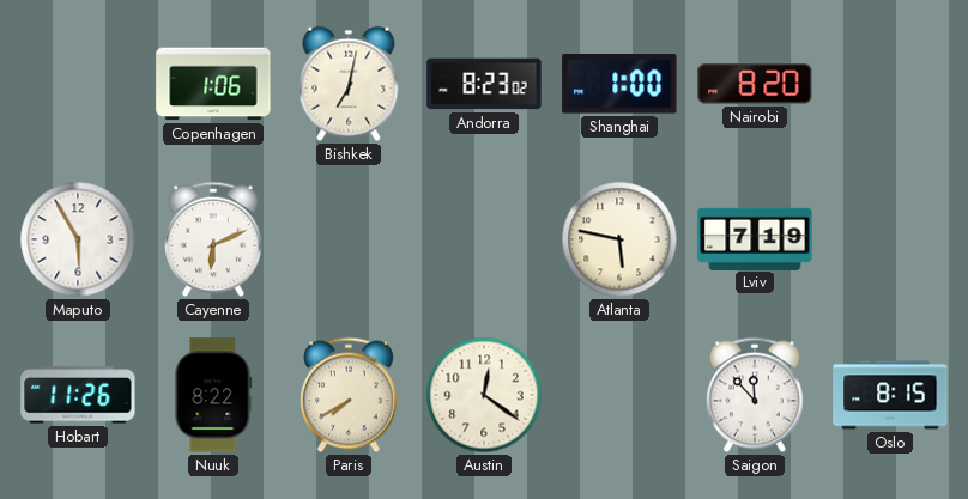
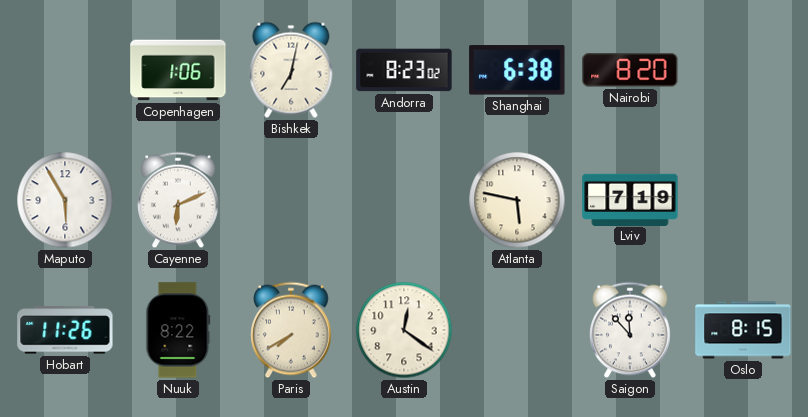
Shanghai: 1:00 -> 6:38 (517, 70)
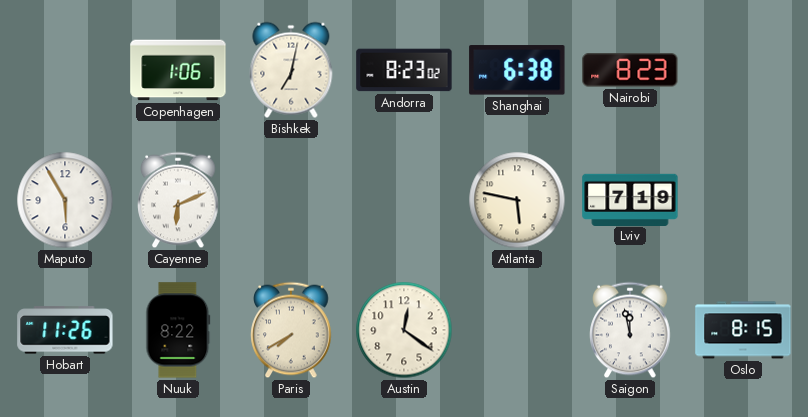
Nairobi: 8:20 -> 8:23 (630, 70)
Saigon: 11:53 -> 11:58 (630, 330)
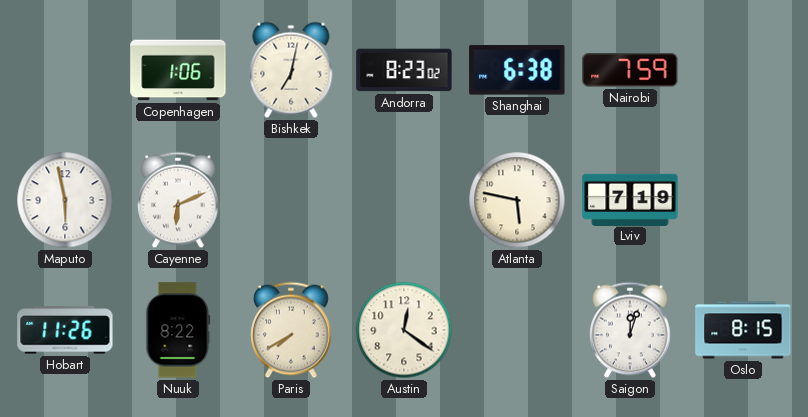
Nairobi: 8:23 -> 7:59 (630, 70)
Maputo: 5:55 -> 5:58 (65, 200)
Saigon: 11:58 -> 12:03 (630, 330)
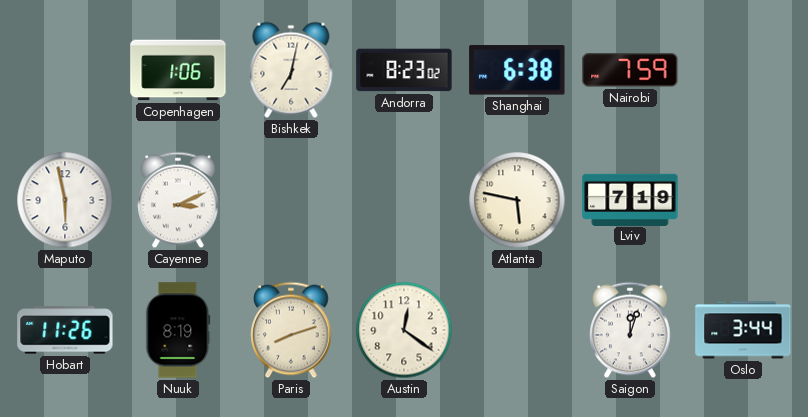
Cayenne: 6:11 -> 3:11 (178, 200)
Nuuk: 8:22 -> 8:19 (178, 330)
Paris: 7:40 -> 8:12 (291, 330)
Oslo: 8:15 -> 3:44 (743, 330)
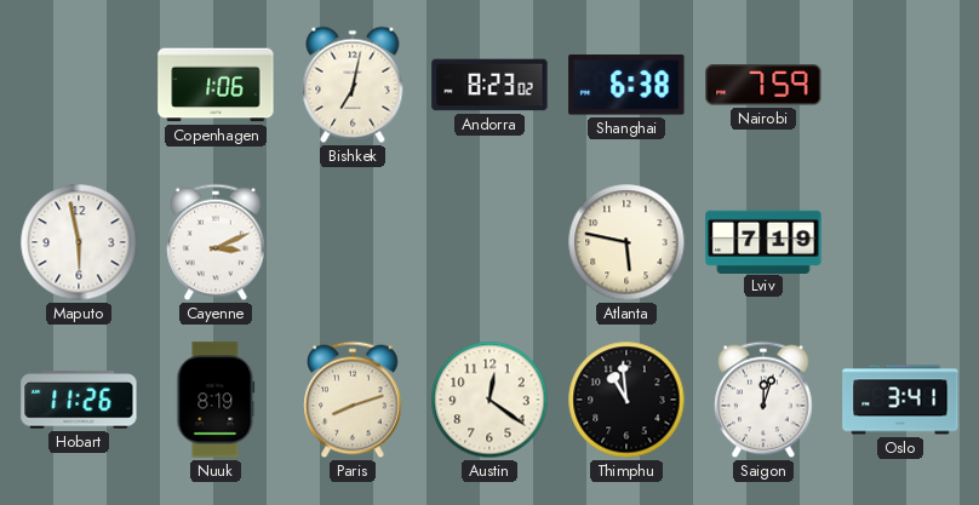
Thimphu: none -> 10:59 (626, 400)
Oslo: 3:44 -> 3:41 (900, 400)
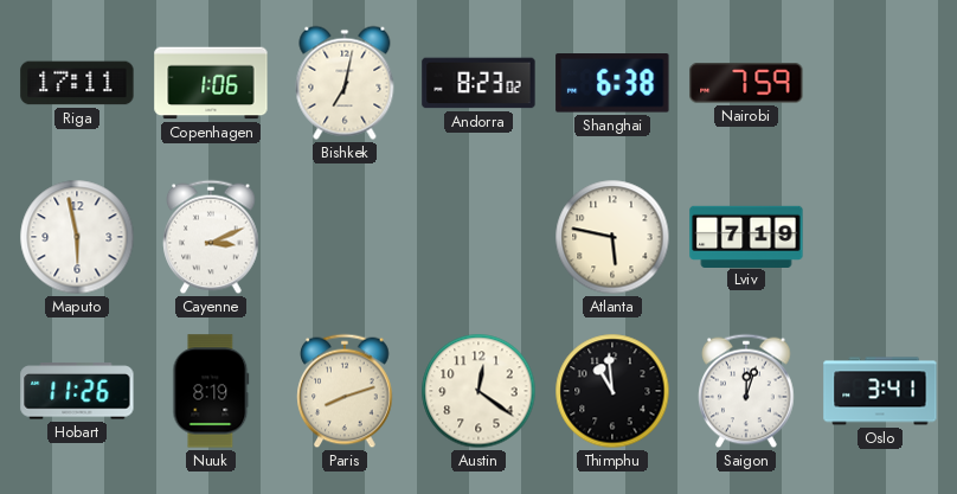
Riga: none -> 17:11 (77, 83)
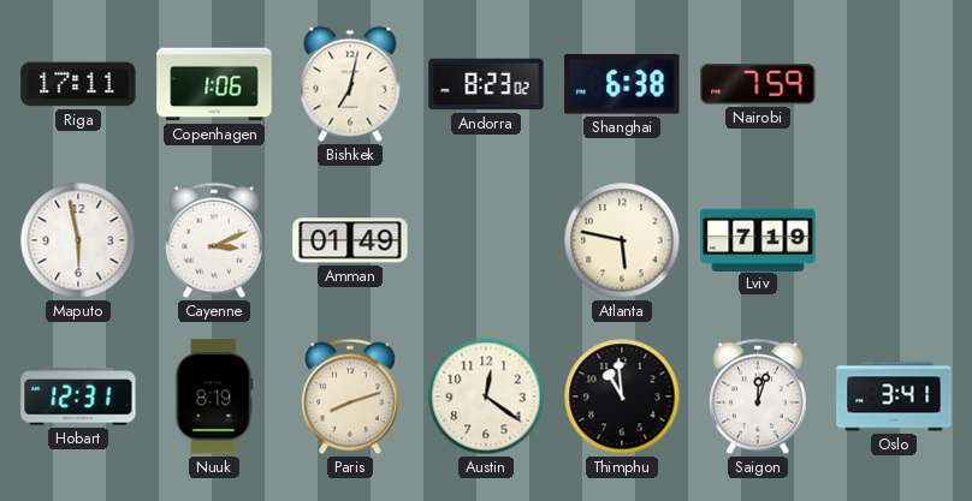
Amman: none -> 01:49 (350, 240)
Hobart: 11:26 -> 12:31 (78, 396)
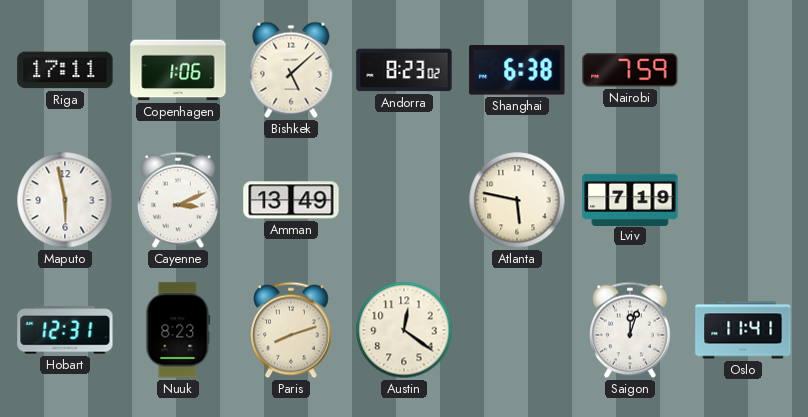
Bishkek: 7:02 -> 5:08 (291, 70)
Amman: 01:49 -> 13:49 (291, 200)
Nuuk: 8:19 -> 8:23 (178, 330)
Thimphu: 10:59 -> none (622, 396)
Oslo: 3:41 -> 11:41 (743, 330)
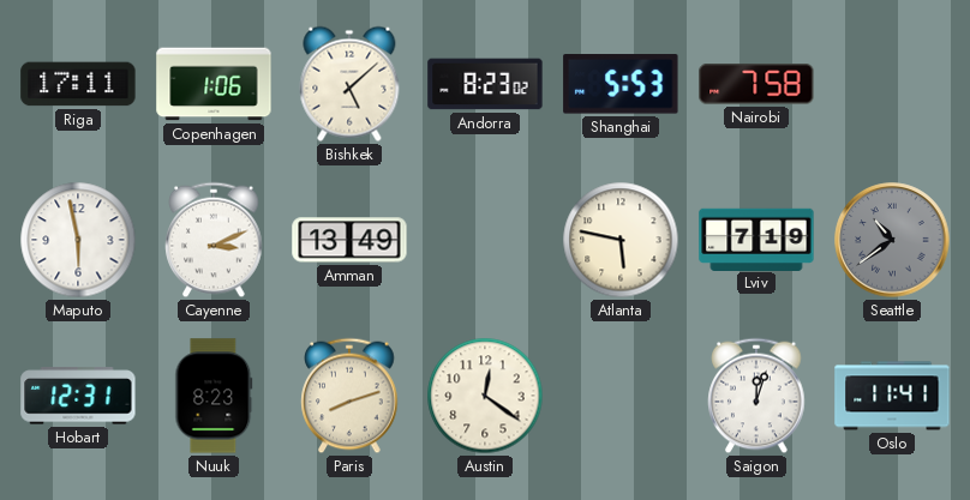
Shanghai: 6:38 -> 5:53 (621, 84)
Nairobi: 7:59 -> 7:58 (756, 84)
Seattle: none -> 10:39 (892, 240)
